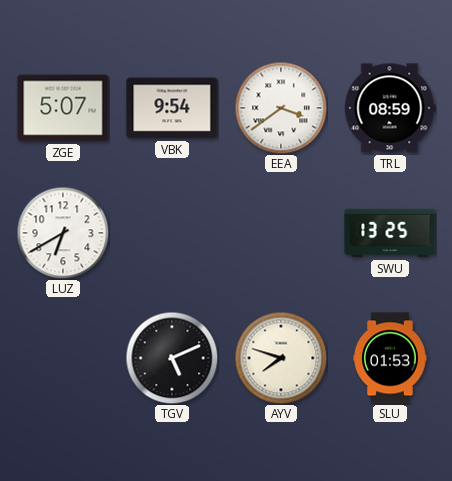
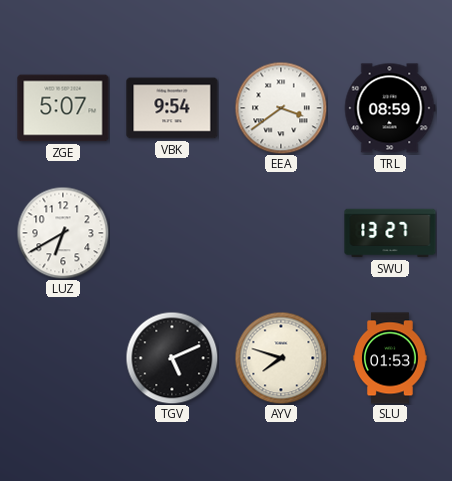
SWU: 13:25 -> 13:27 (390, 233)
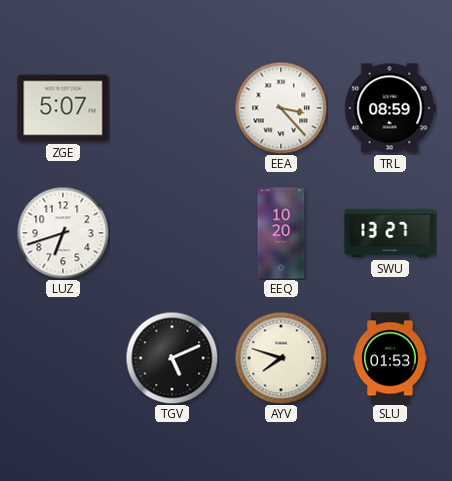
VBK: 9:54 -> none (172, 108)
EEA: 3:39 -> 3:23 (281, 108)
LUZ: 6:40 -> 6:42 (63, 233)
EEQ: none -> 10:20 (281, 233)
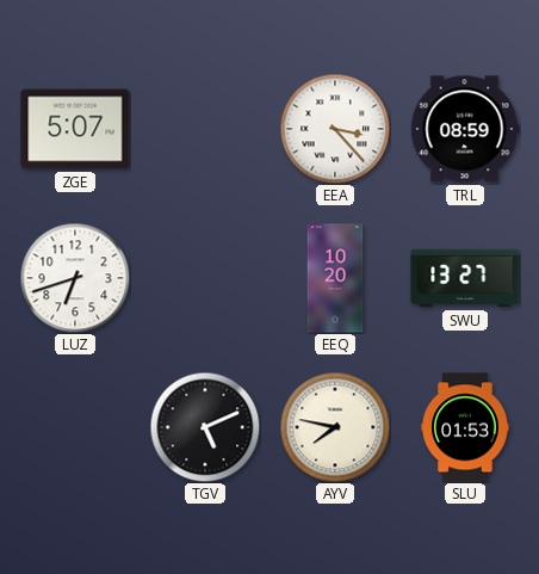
AYV: 7:48 -> 7:47 (335, 427)
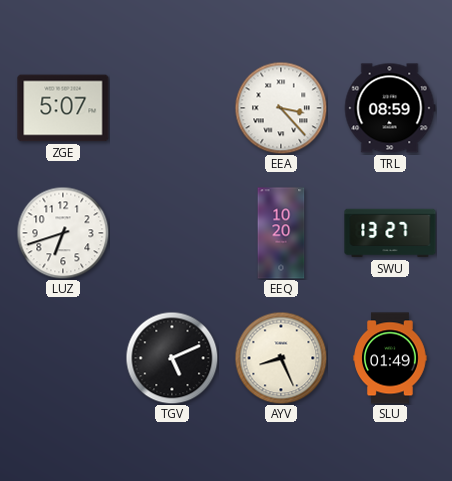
AYV: 7:47 -> 8:26 (281, 358)
SLU: 01:53 -> 01:49 (390, 358)
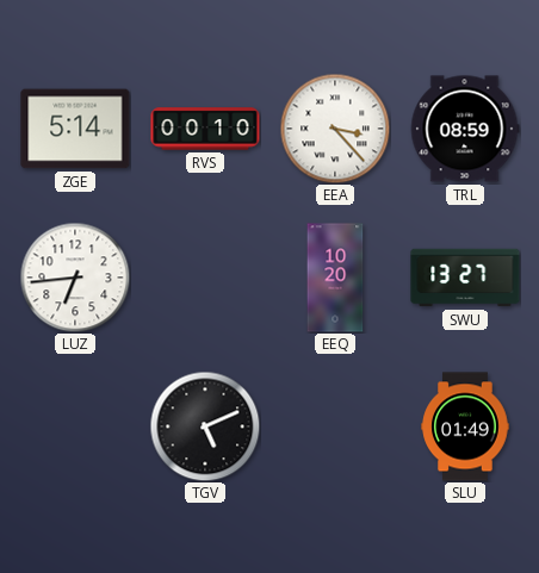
ZGE: 5:07 -> 5:14 (75, 129)
RVS: none -> 00:10 (205, 129)
LUZ: 6:42 -> 6:44 (75, 278)
AYV: 8:26 -> none (281, 358)
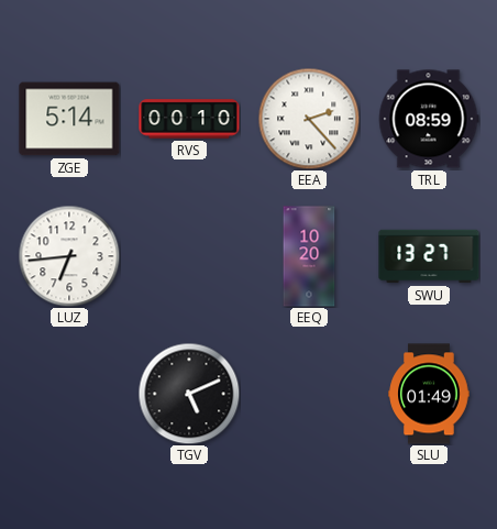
EEA: 3:23 -> 2:23 (309, 119)
